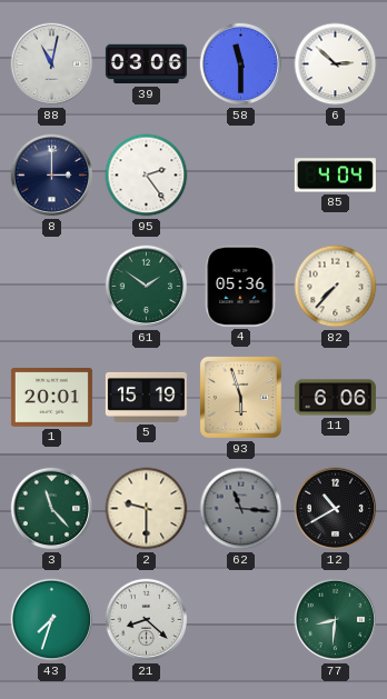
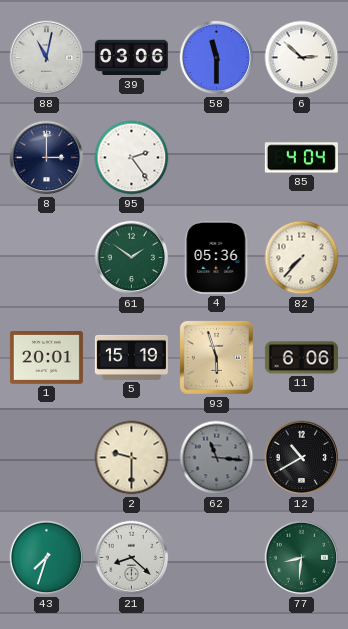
3: 11:23 -> none (52, 509)
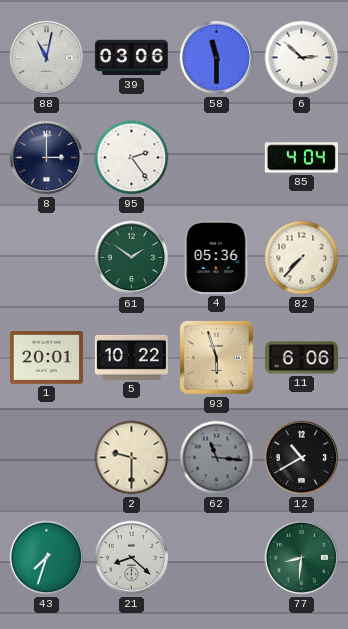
5: 15:19 -> 10:22 (131, 357)
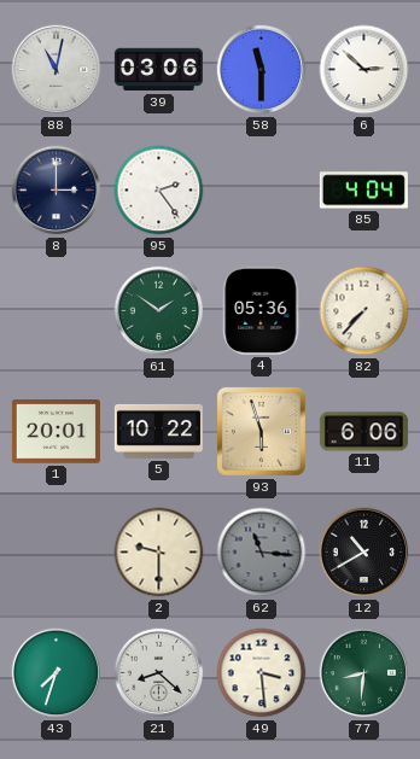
49: none -> 3:29 (262, 673)
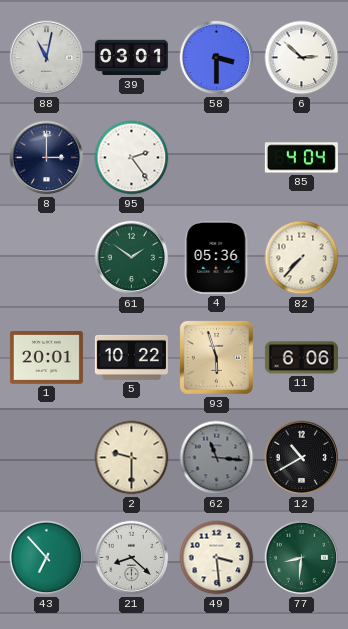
39: 03:06 -> 03:01 (131, 58)
58: 11:30 -> 3:30 (217, 58)
43: 7:33 -> 6:53 (47, 558)
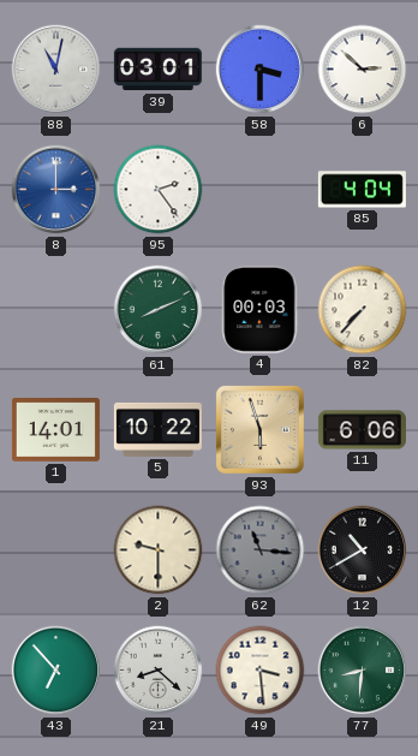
8 dial: navy -> blue (56, 190)
61: 1:51 -> 8:11 (159, 310)
4: 05:36 -> 00:03 (261, 309)
1: 20:01 -> 14:01 (55, 430)
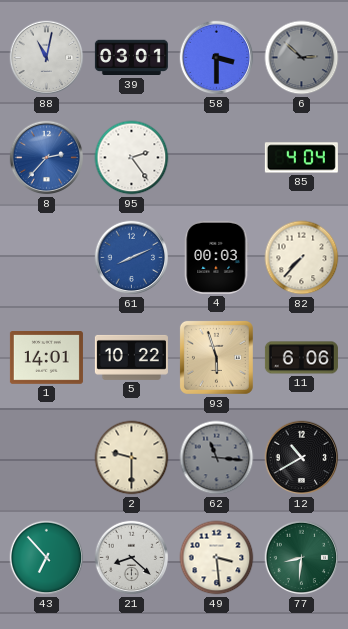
6 dial: white -> grey (302, 58)
8: 3:00 -> 2:37 (47, 158)
61 dial: green -> blue (132, 258)
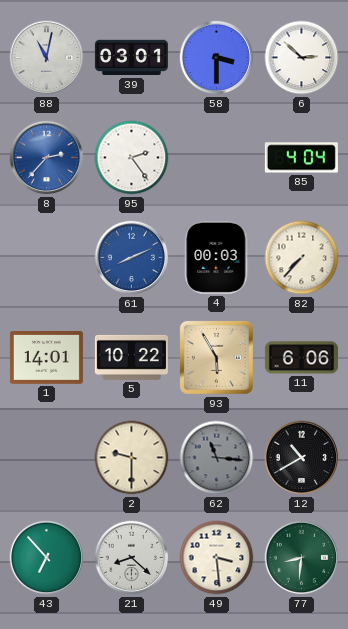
6 dial: grey -> white (302, 58)
93: 5:57 -> 5:55 (216, 357)
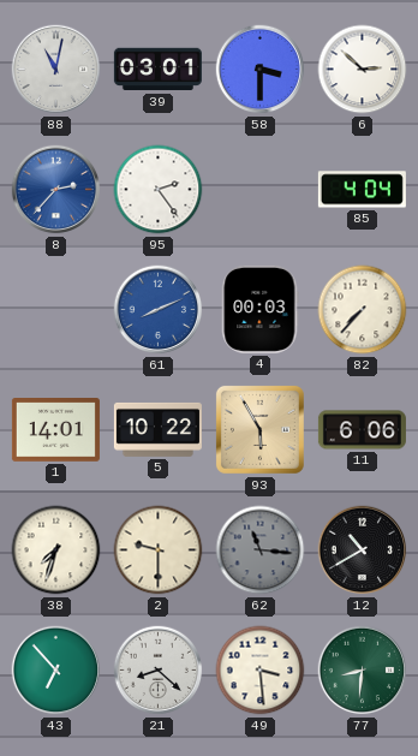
38: none -> 7:33 (56, 550)
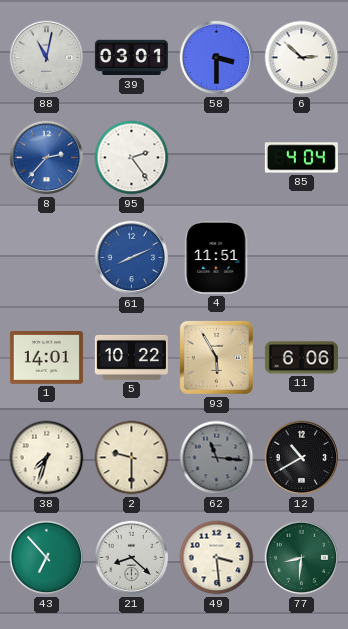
4: 00:03 -> 11:51 (217, 257)
82: 7:37 -> none (363, 310)
